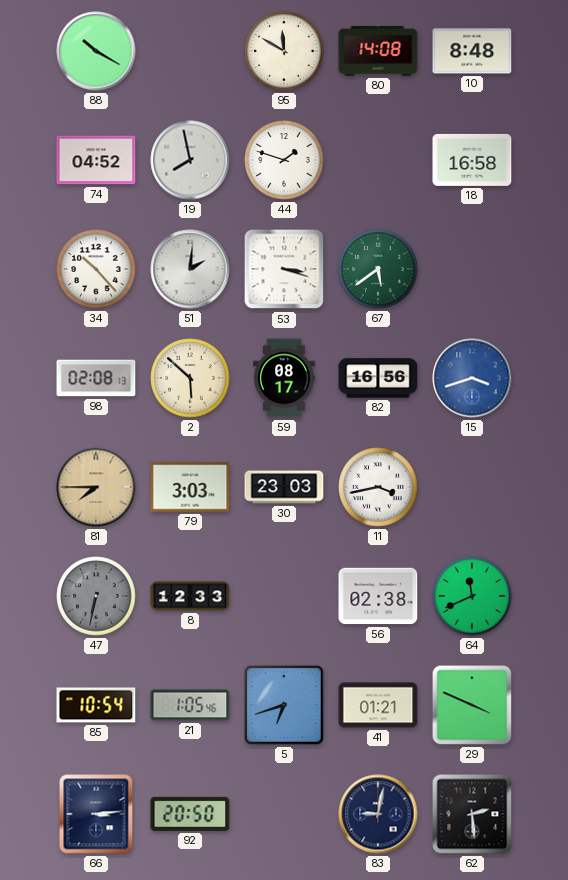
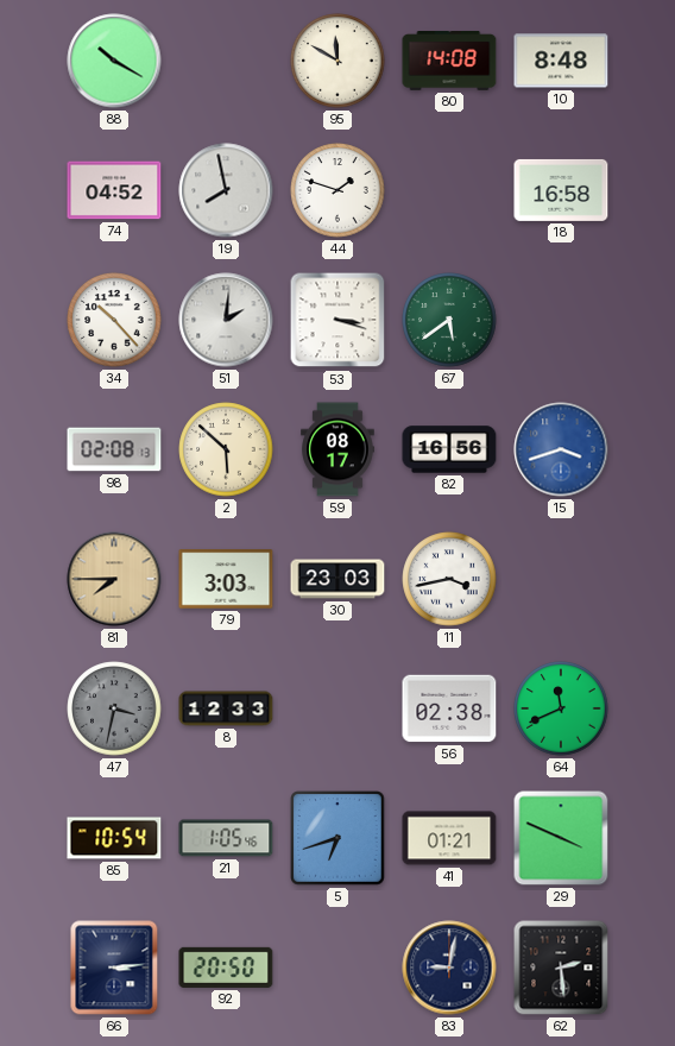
47: 6:32 -> 3:32 (114, 708)
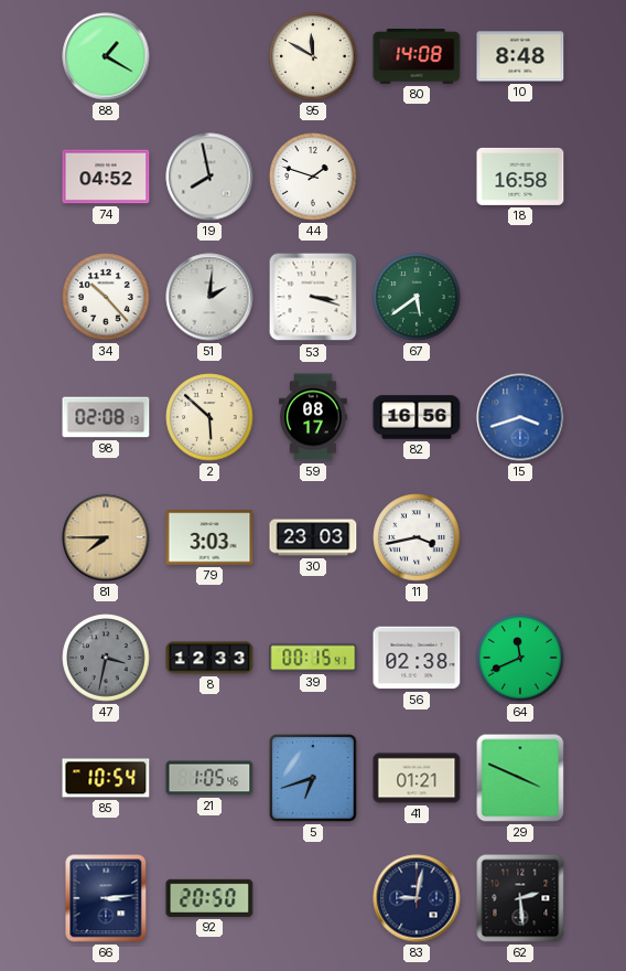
88: 10:20 -> 1:20 (106, 56)
39: none -> 00:15 (313, 658)
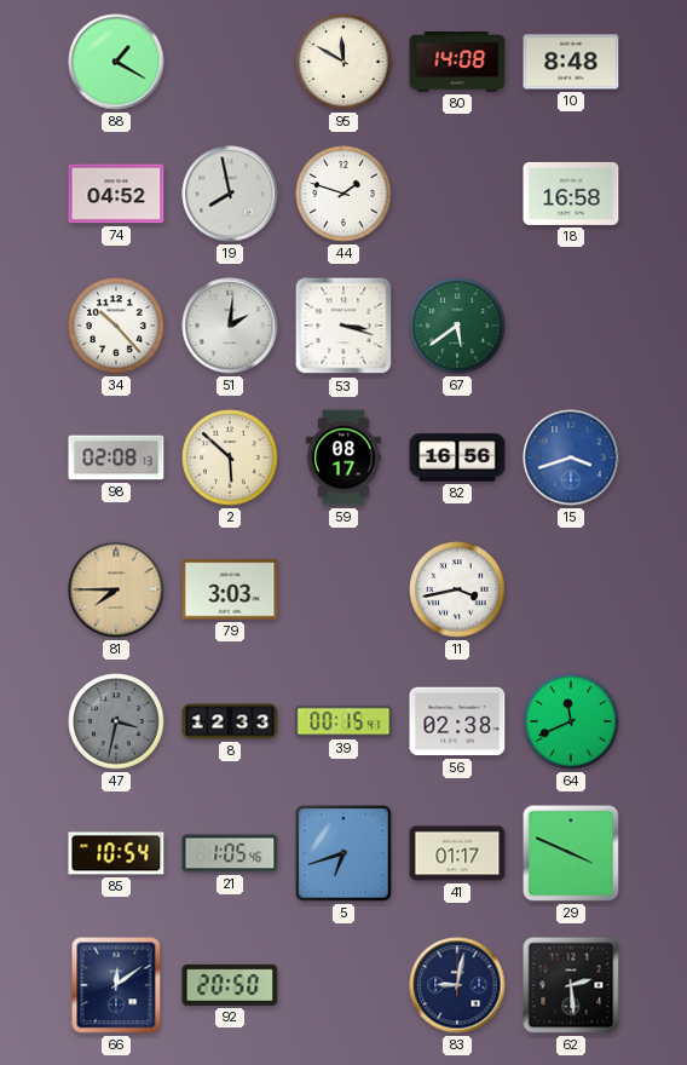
30: 23:03 -> none (313, 537)
41: 01:21 -> 01:17 (457, 853)
66: 3:14 -> 12:09 (116, 985)
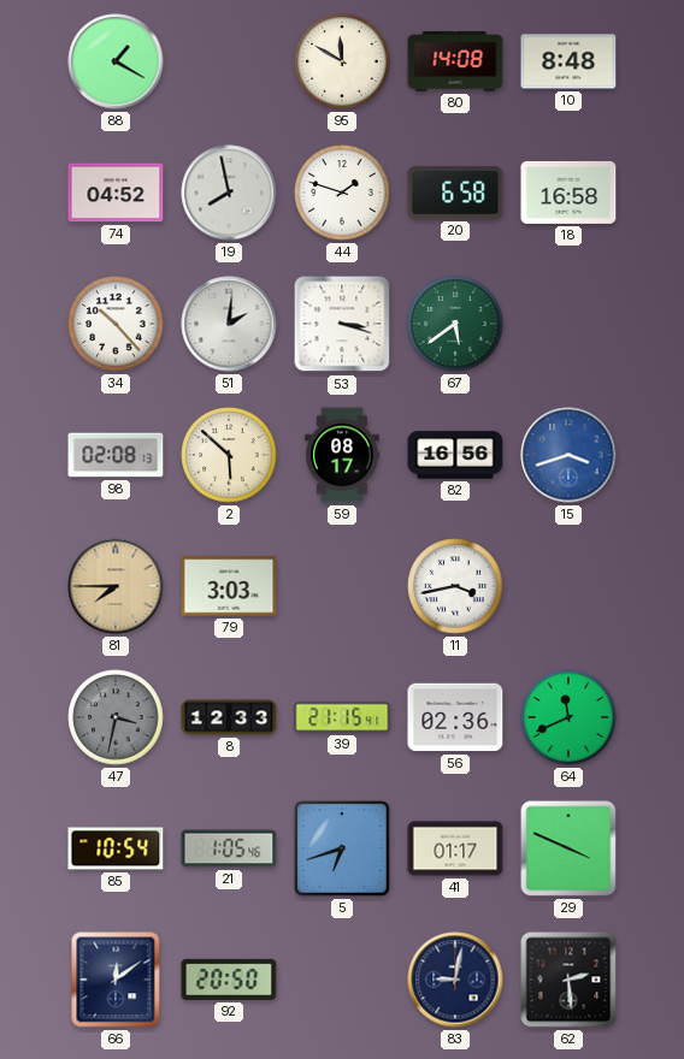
20: none -> 6:58 (455, 193)
39: 00:15 -> 21:15 (342, 717)
56: 02:38 -> 02:36 (455, 717)
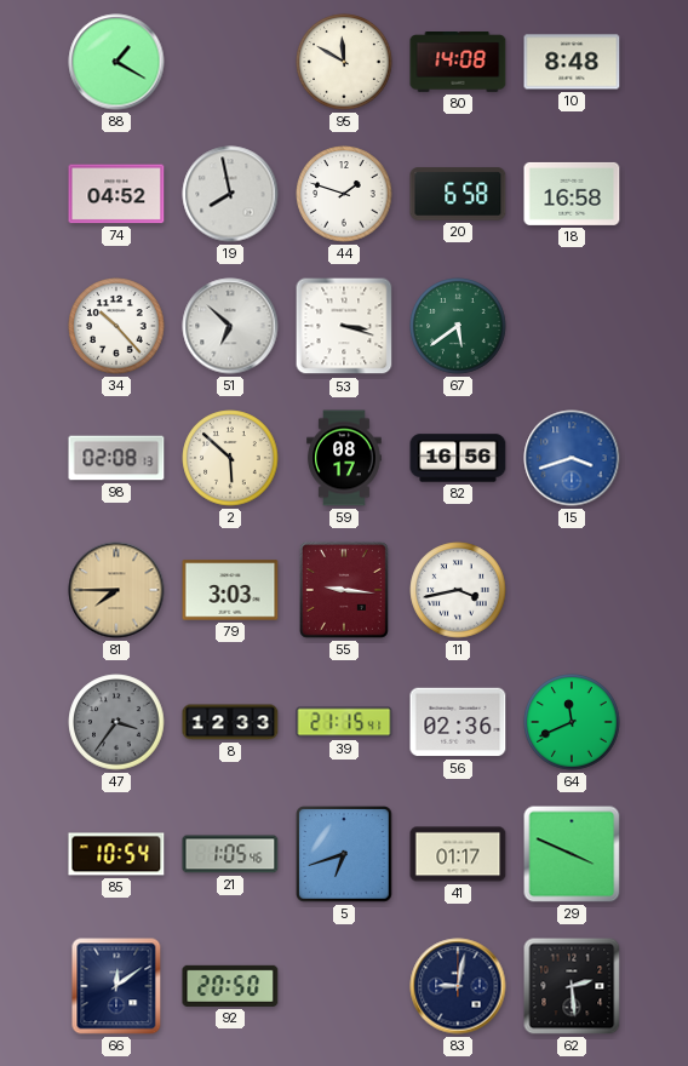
51: 2:01 -> 6:52 (230, 326)
55: none -> 9:16 (344, 590)
47: 3:32 -> 3:36 (116, 722)
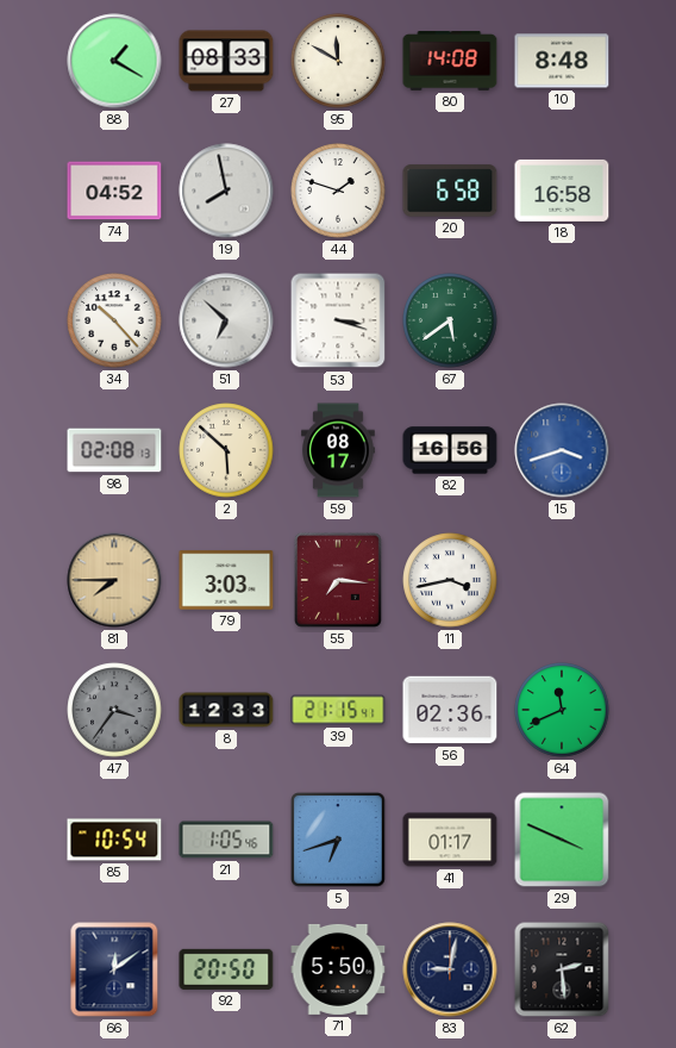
27: none -> 08:33 (226, 61)
55: 9:16 -> 7:16 (338, 580)
71: none -> 5:50 (338, 969)
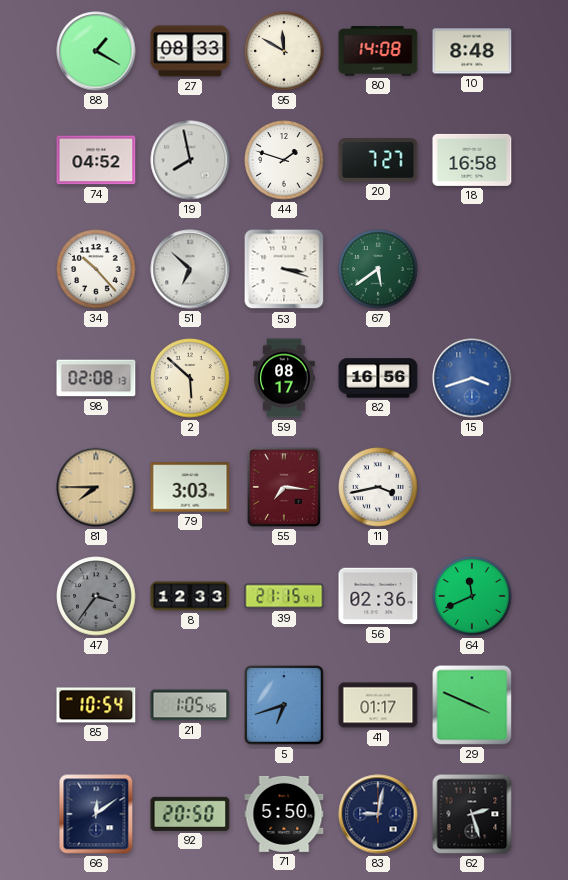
20: 6:58 -> 7:27 (378, 160)
62: 2:29 -> 2:27 (472, 814)
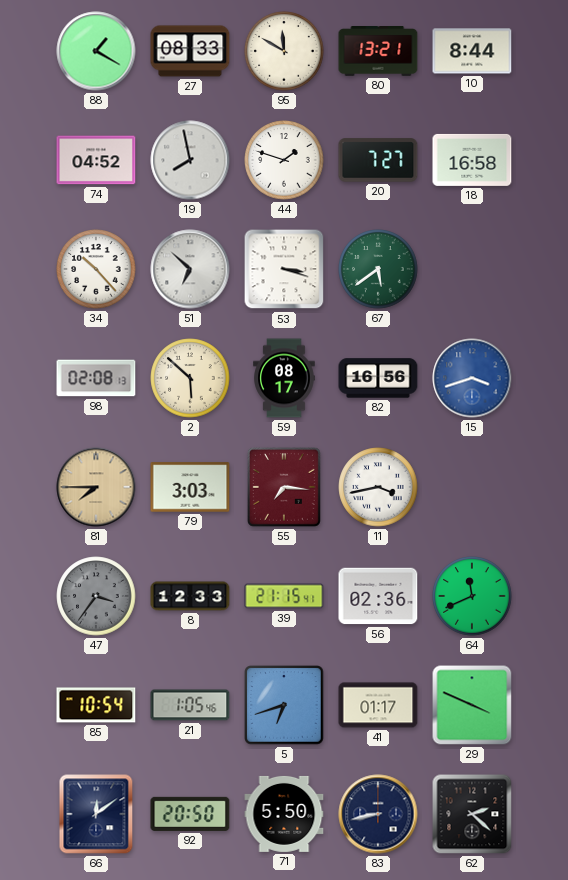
80: 14:08 -> 13:21 (378, 52)
10: 8:48 -> 8:44 (472, 51)
83: 9:02 -> 8:43 (378, 814)
62: 2:27 -> 2:22 (472, 814)
